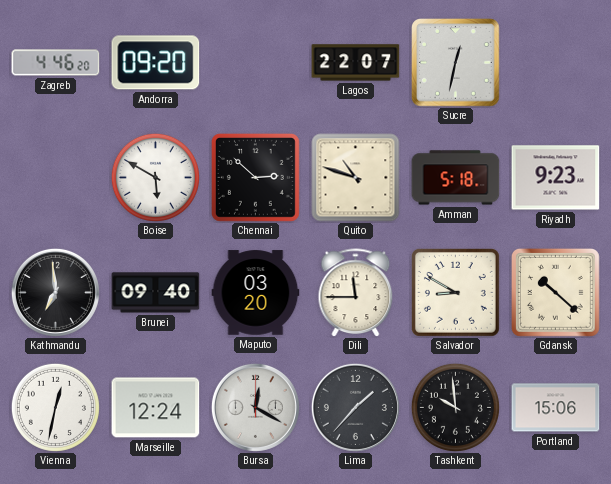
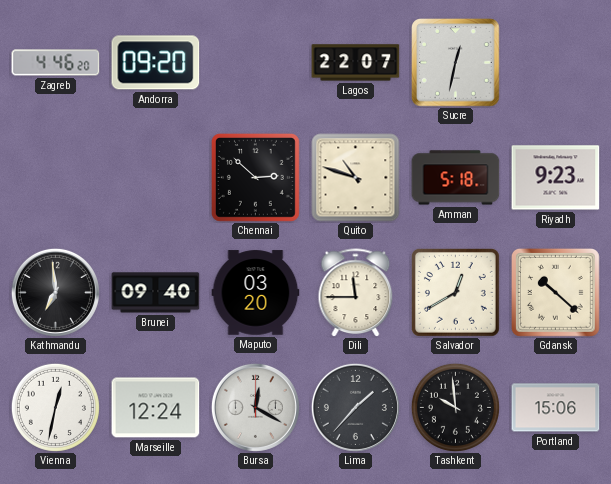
Boise: 5:50 -> none (155, 177)
Salvador: 8:50 -> 12:40 (455, 292)
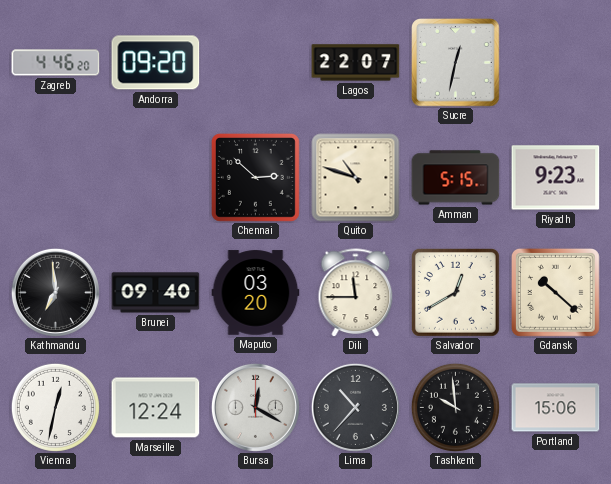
Amman: 5:18 -> 5:15 (456, 178)
Lima: 1:37 -> 10:37 (355, 407)
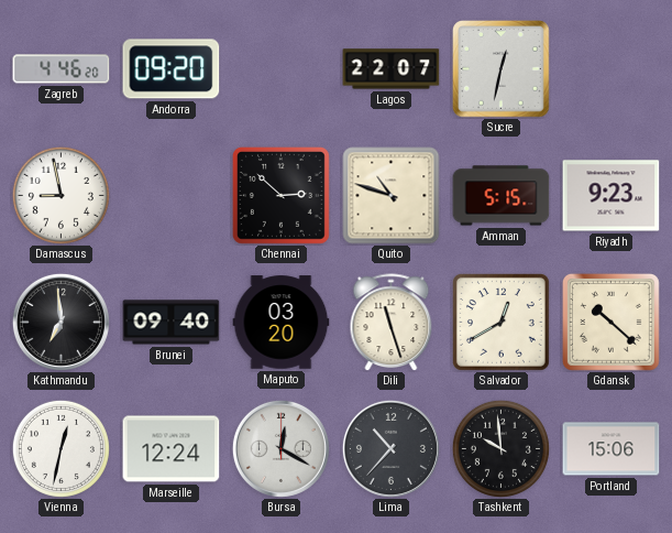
Damascus: none -> 8:58 (60, 195)
Dili: 11:45 -> 11:27 (392, 323)
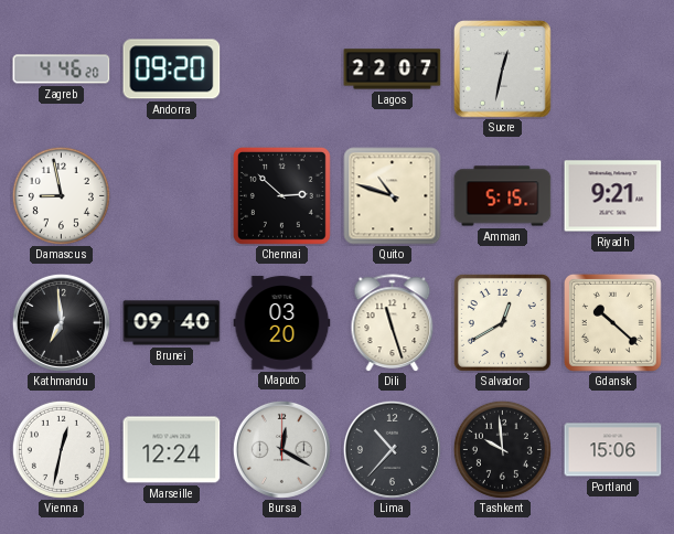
Riyadh: 9:23 -> 9:21 (613, 196)
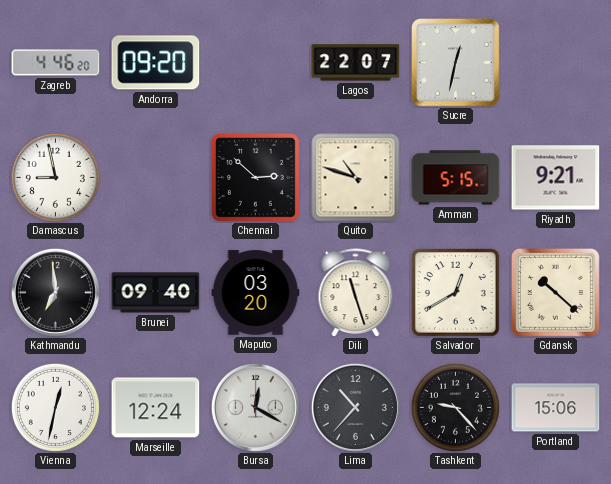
Tashkent: 9:59 -> 9:23 (455, 407)
